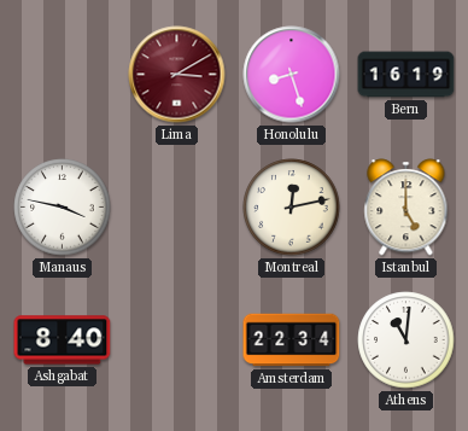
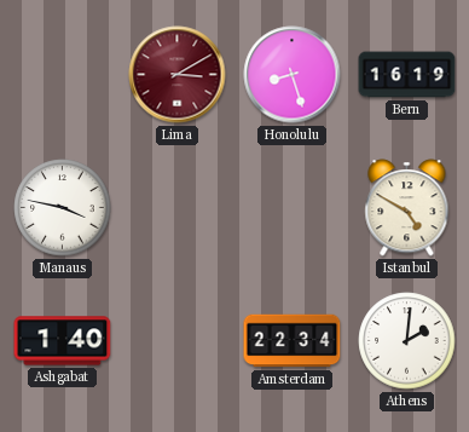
Montreal: 12:13 -> none (292, 208)
Istanbul: 5:00 -> 4:50 (407, 208)
Ashgabat: 8:40 -> 1:40 (63, 341)
Athens: 11:01 -> 2:01 (407, 341)
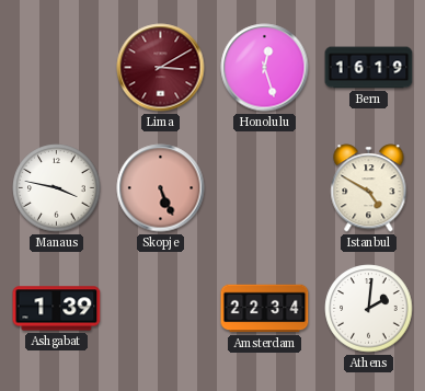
Honolulu: 8:27 -> 12:27 (265, 68)
Skopje: none -> 5:26 (161, 188)
Ashgabat: 1:40 -> 1:39 (57, 309)
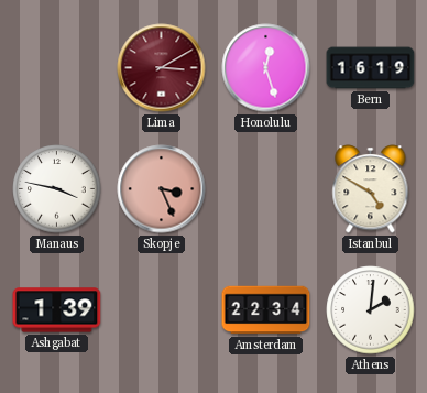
Skopje: 5:26 -> 3:26 (162, 189)
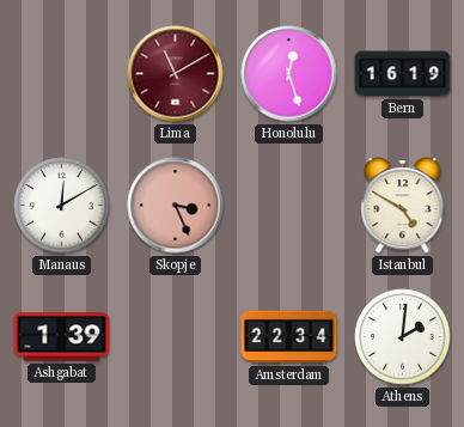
Lima: 3:10 -> 11:10 (176, 74)
Manaus: 3:47 -> 12:10 (62, 206)
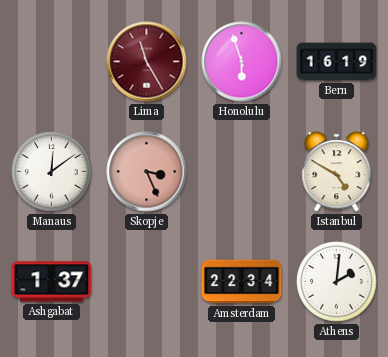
Lima: 11:10 -> 11:25 (147, 62)
Honolulu: 12:27 -> 5:57 (242, 62)
Manaus: 12:10 -> 12:09 (52, 172)
Ashgabat: 1:39 -> 1:37 (52, 282)
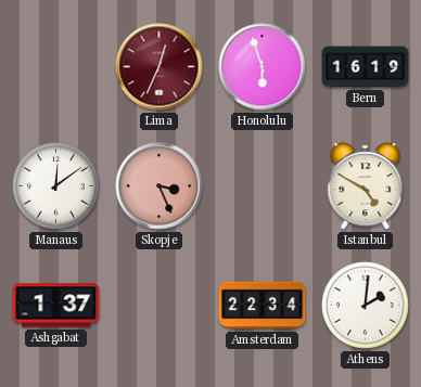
Lima: 11:25 -> 12:34 (160, 67)
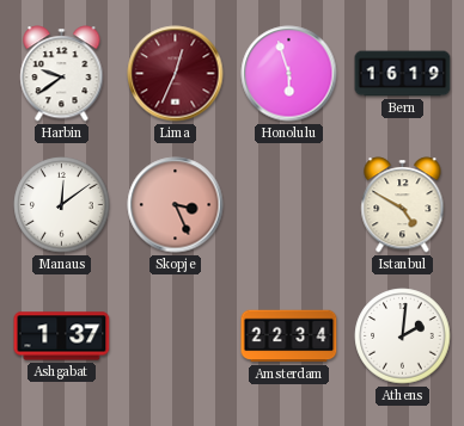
Harbin: none -> 9:39 (62, 74)
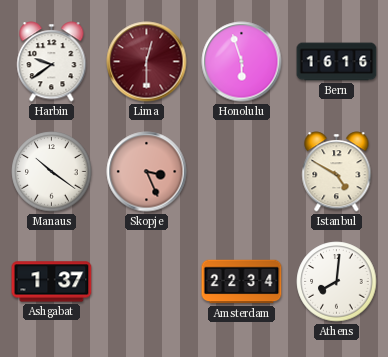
Lima: 12:34 -> 12:30 (147, 62)
Bern: 16:19 -> 16:16 (337, 62)
Manaus: 12:09 -> 10:21 (52, 172)
Athens: 2:01 -> 8:01 (337, 282)
